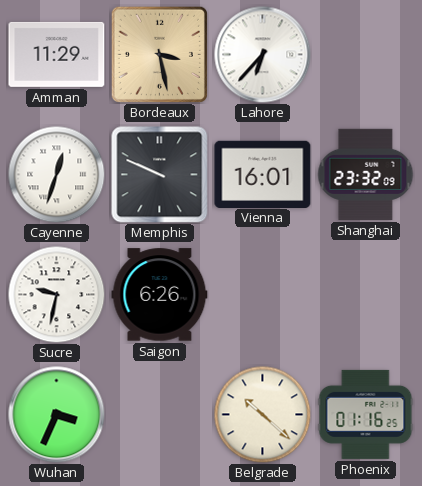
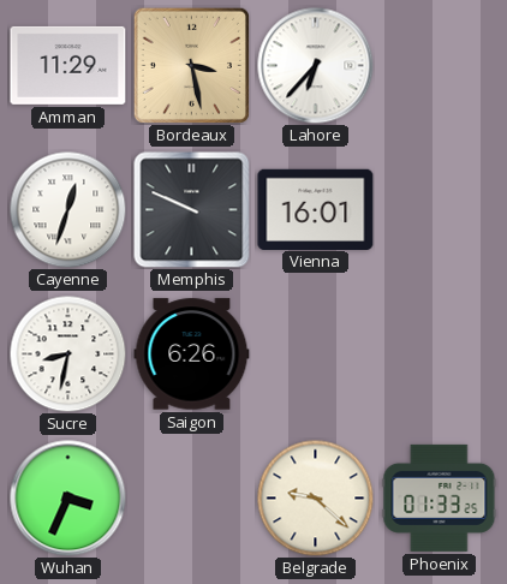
Shanghai: 23:32 -> none (366, 174)
Sucre: 9:32 -> 8:32 (67, 353)
Belgrade: 10:22 -> 9:22 (315, 497)
Phoenix: 01:16 -> 01:33 (440, 497)
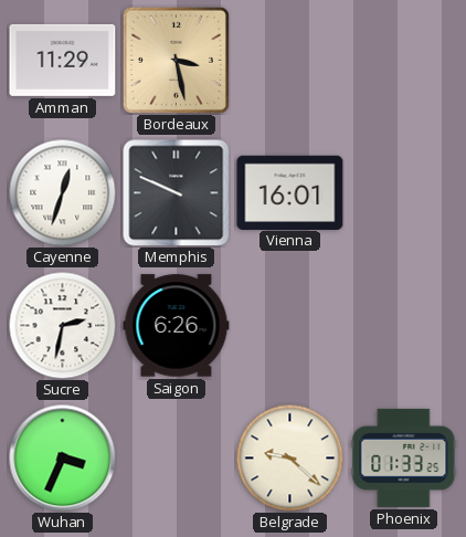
Lahore: 6:37 -> none (316, 66)
Sucre: 8:32 -> 2:32 (62, 325)
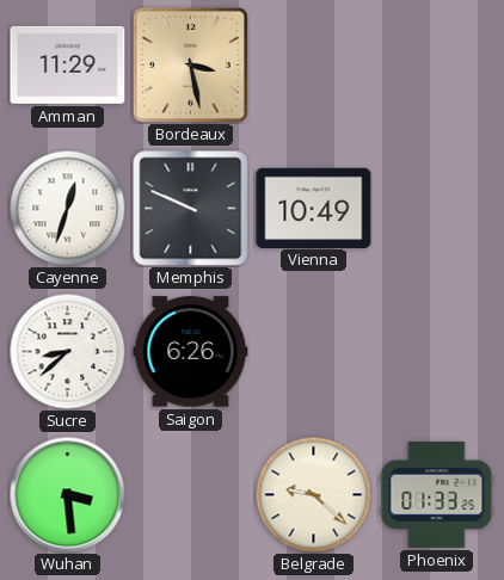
Vienna: 16:01 -> 10:49 (314, 208)
Sucre: 2:32 -> 8:38 (67, 351)
Wuhan: 3:34 -> 3:29 (68, 495)
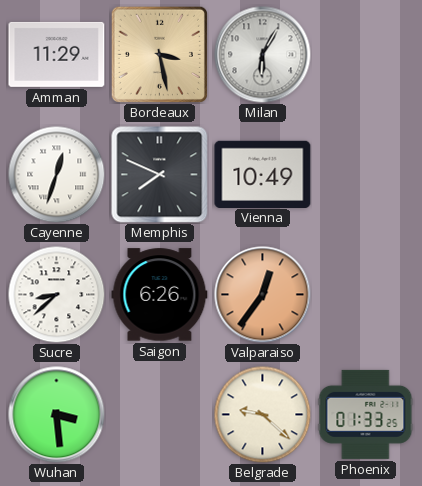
Milan: none -> 6:05 (263, 55)
Memphis: 9:49 -> 7:49 (160, 175)
Valparaiso: none -> 12:36 (263, 295)
